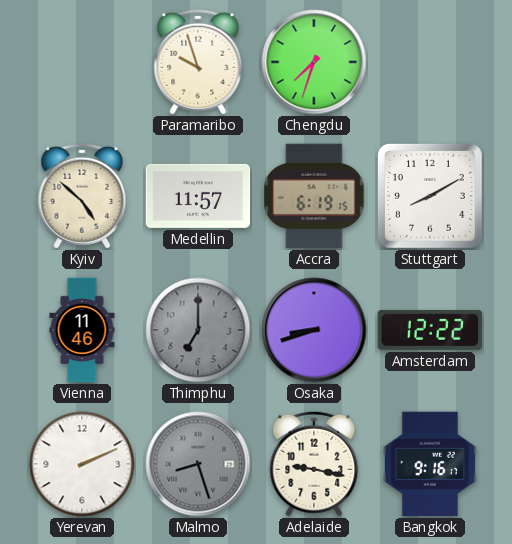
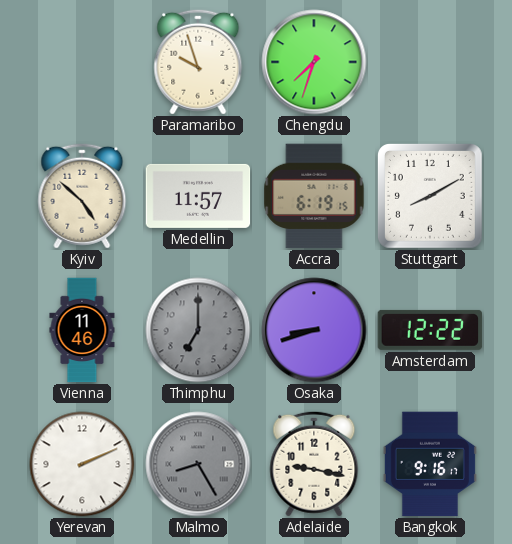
Malmo: 8:27 -> 8:25 (198, 464)
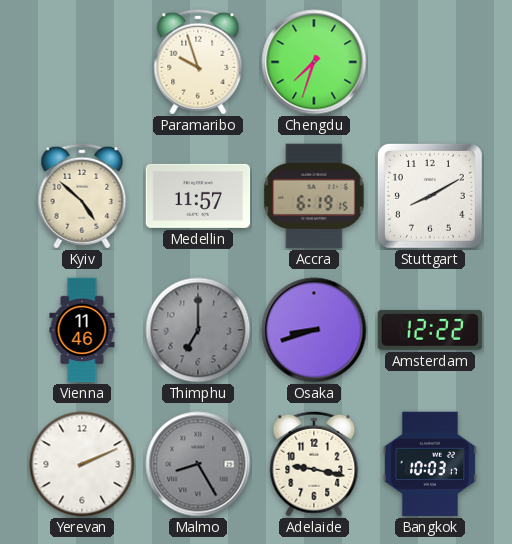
Bangkok: 9:16 -> 10:03 (430, 464)
